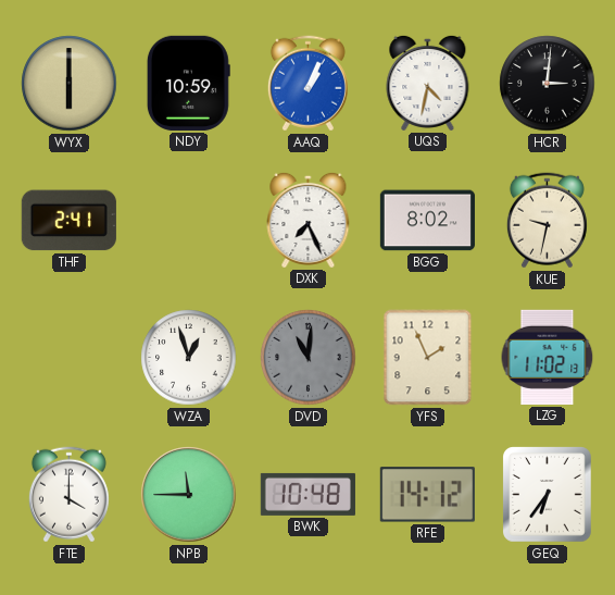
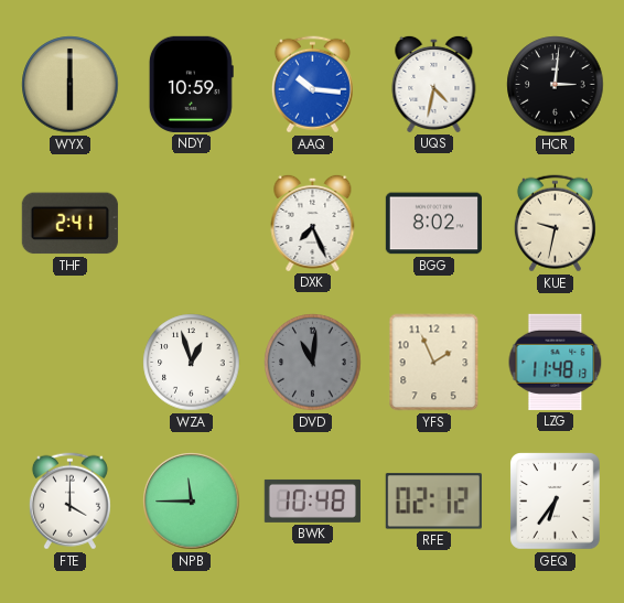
AAQ: 1:04 -> 10:16 (312, 85)
LZG: 11:02 -> 11:48 (556, 362)
RFE: 14:12 -> 02:12 (433, 502)
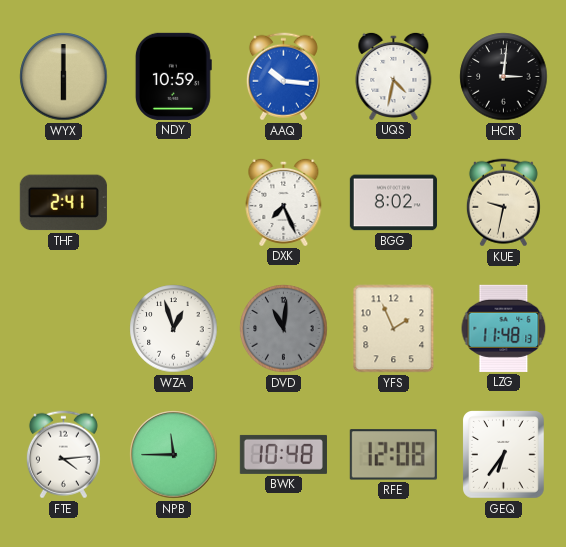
FTE: 4:00 -> 4:14 (63, 455)
RFE: 02:12 -> 12:08 (393, 455)
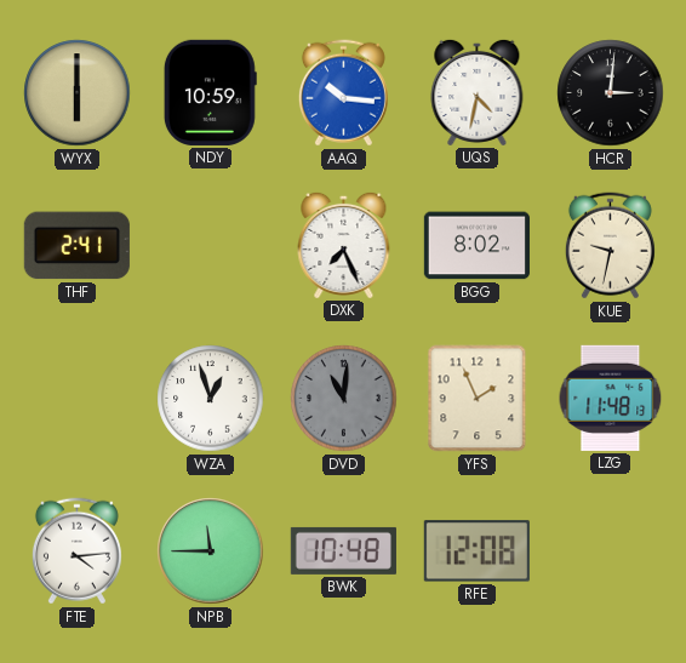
GEQ: 6:36 -> none (504, 455)
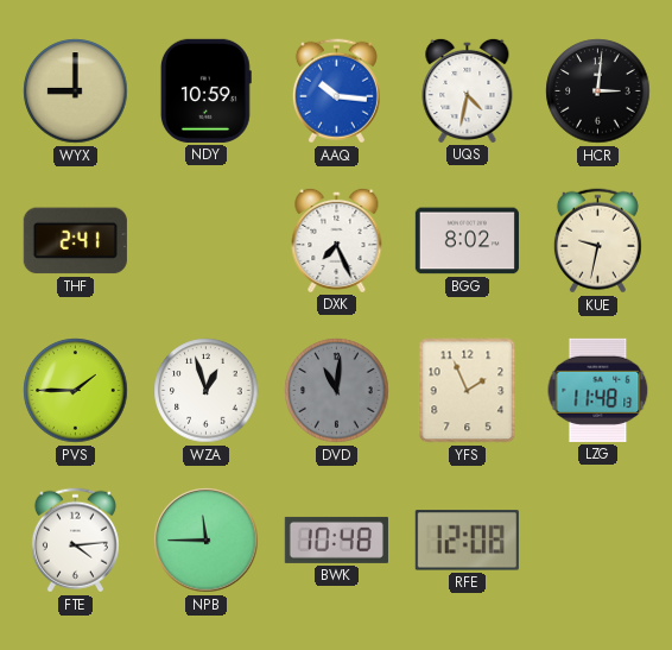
WYX: 6:00 -> 9:00 (76, 91)
PVS: none -> 1:45 (76, 391)
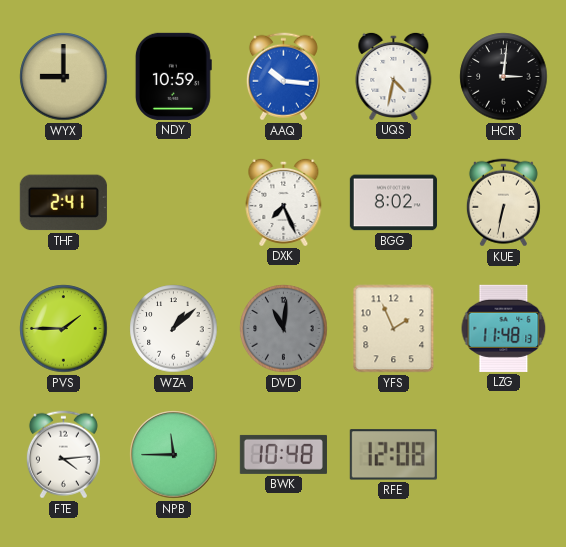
KUE: 9:32 -> 6:32 (503, 203)
WZA: 12:57 -> 1:08 (174, 329)
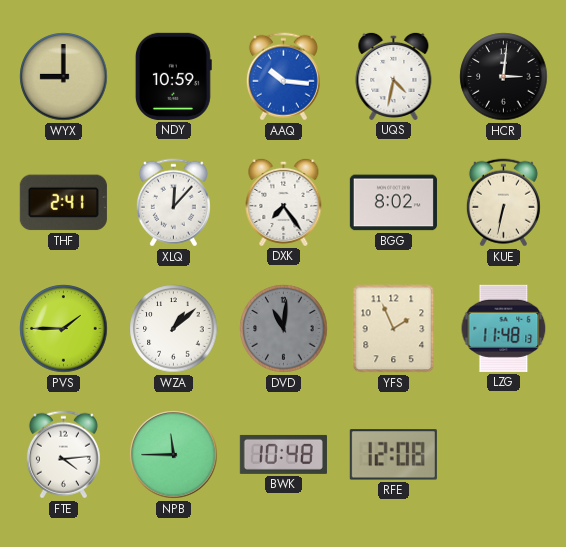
XLQ: none -> 12:07 (173, 203)
DXK: 7:26 -> 7:24 (284, 202)
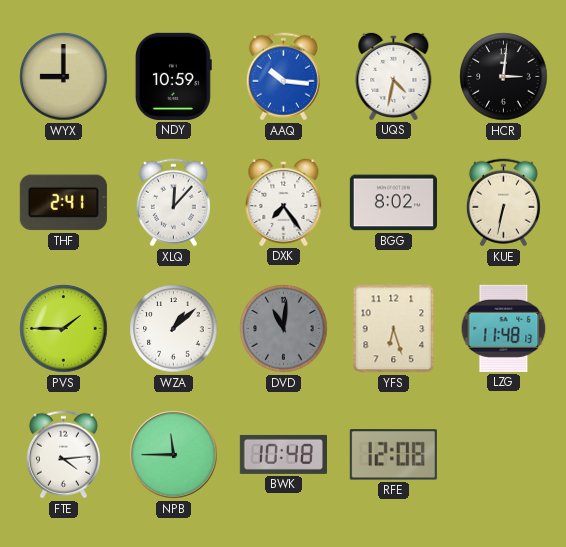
YFS: 1:56 -> 6:27 (394, 329)
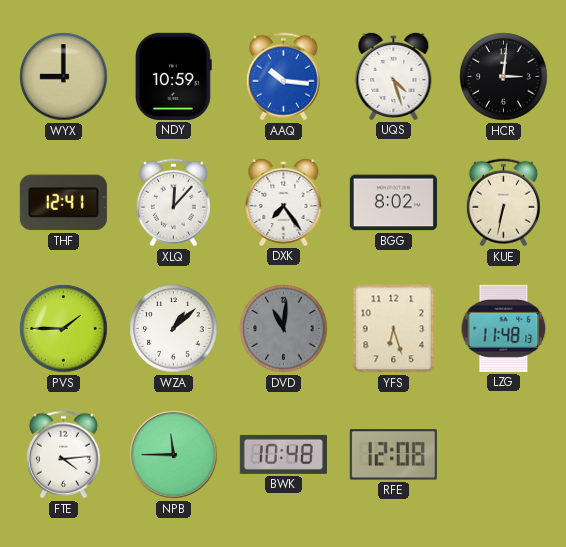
UQS: 4:32 -> 4:27 (394, 76)
THF: 2:41 -> 12:41 (63, 203)
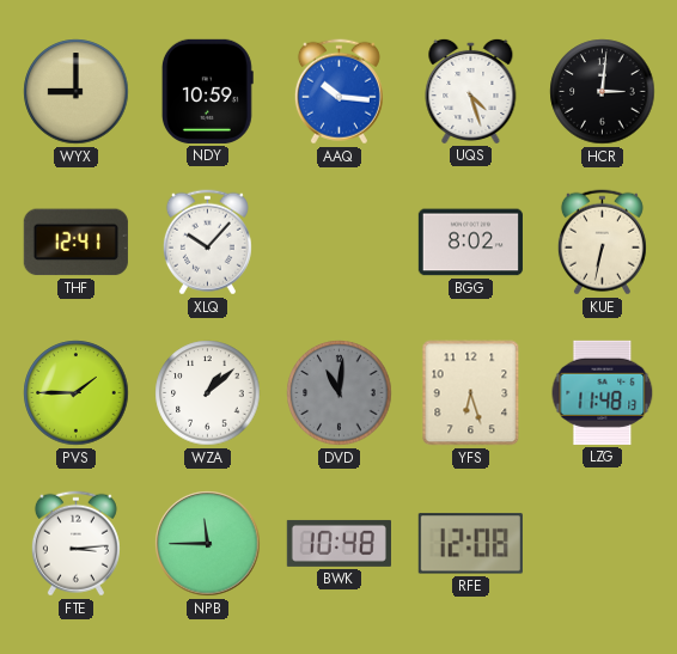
XLQ: 12:07 -> 10:07 (207, 243)
DXK: 7:24 -> none (284, 202)
FTE: 4:14 -> 3:14 (75, 544)
